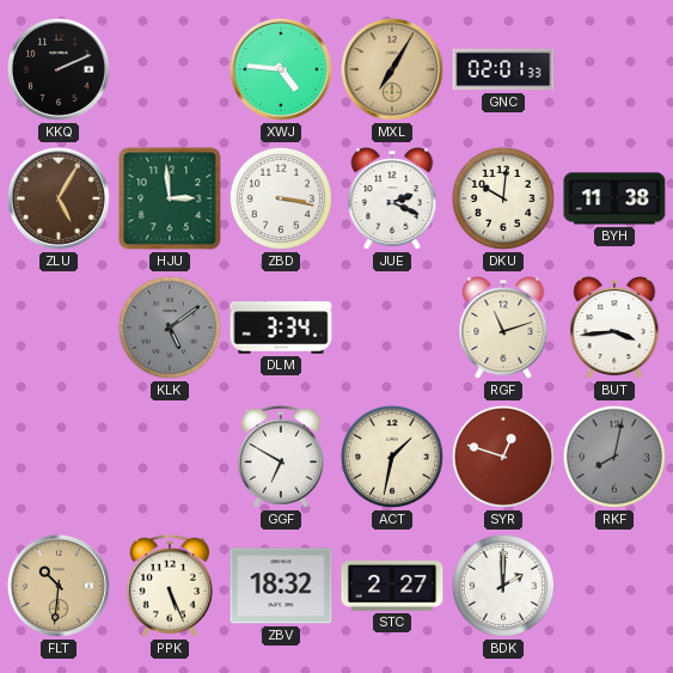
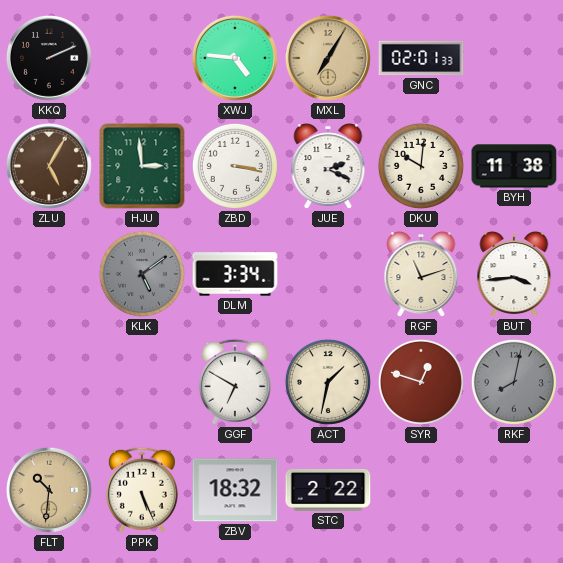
STC: 2:27 -> 2:22 (328, 490)
BDK: 2:00 -> none (503, 586)
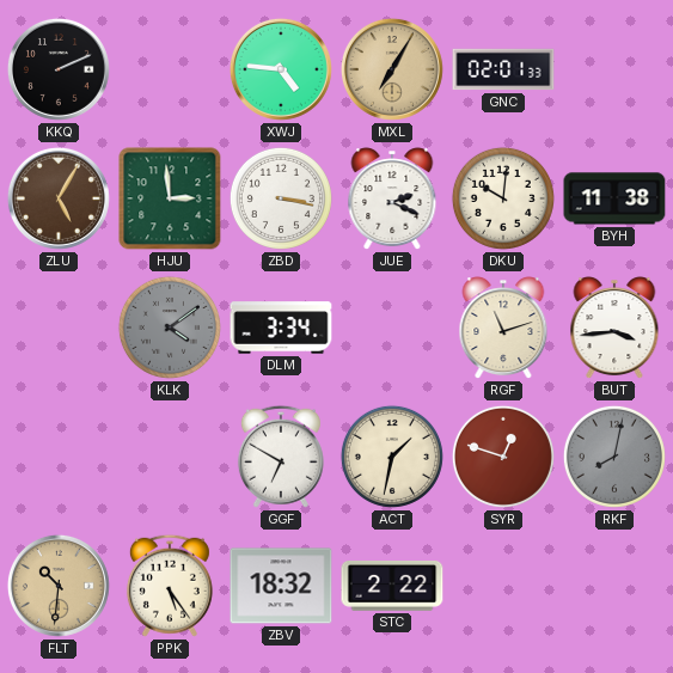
KLK: 5:09 -> 4:09 (170, 328)
PPK: 5:26 -> 5:24 (170, 586)
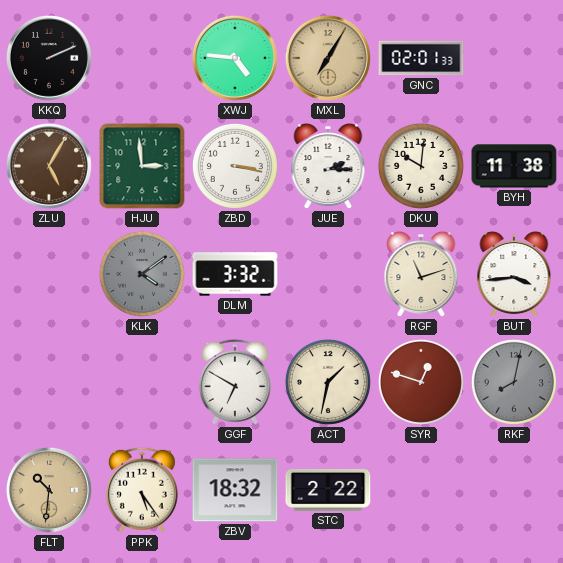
JUE: 2:19 -> 2:15 (328, 167)
DLM: 3:34 -> 3:32 (235, 274)
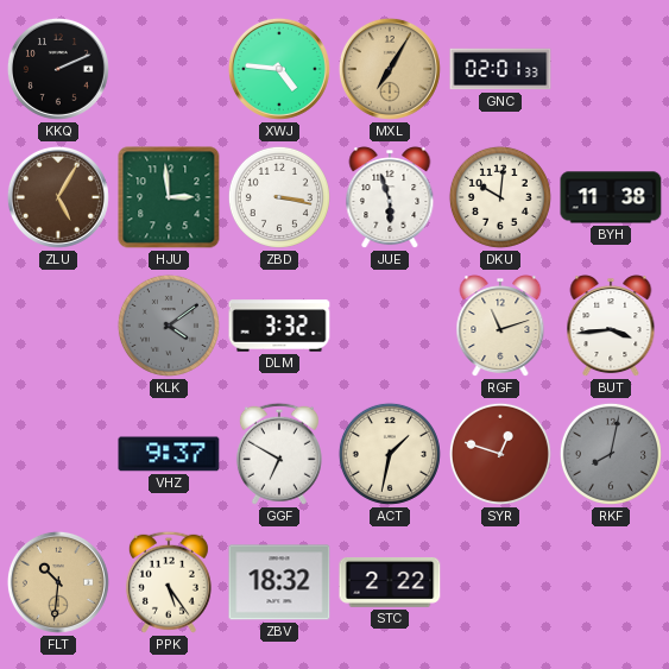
JUE: 2:15 -> 5:57 (390, 198)
VHZ: none -> 9:37 (169, 454)
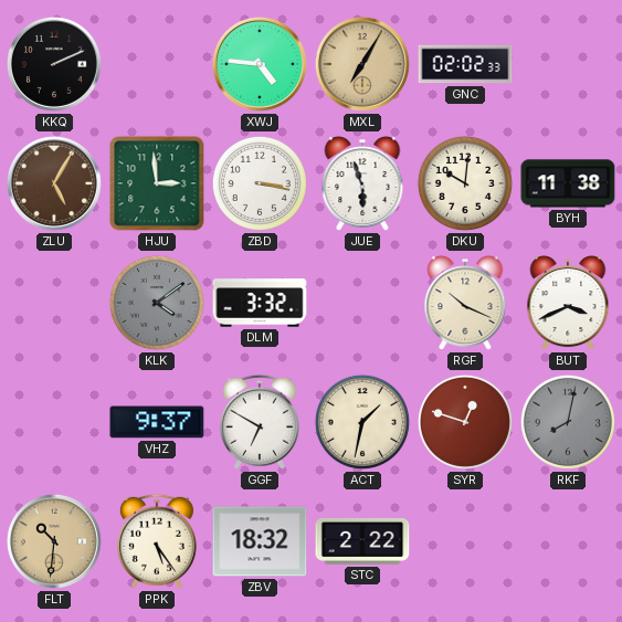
GNC: 02:01 -> 02:02 (465, 64)
RGF: 11:12 -> 10:19 (465, 304)
BUT: 3:44 -> 3:41 (568, 304)
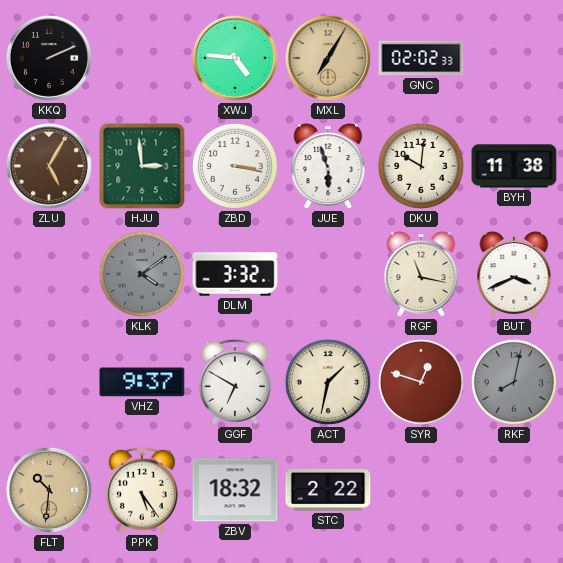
RGF: 10:19 -> 11:17 (421, 275)
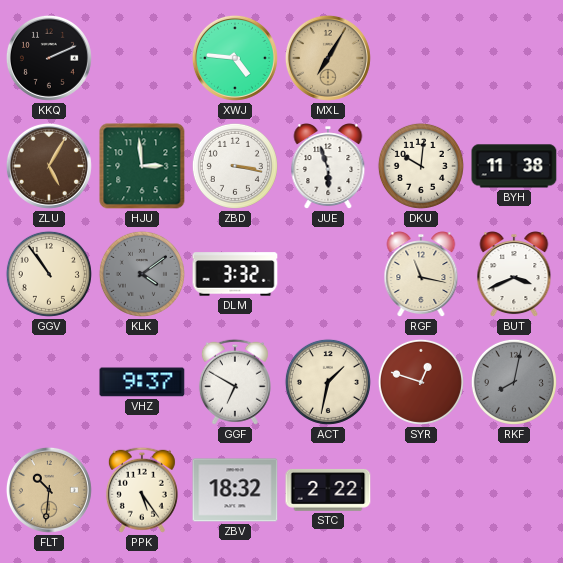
GNC: 02:02 -> none (421, 58)
GGV: none -> 10:54 (49, 274)
